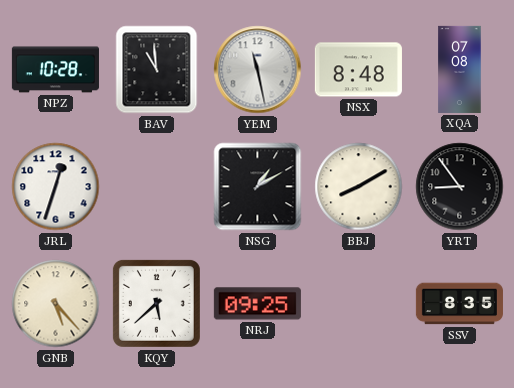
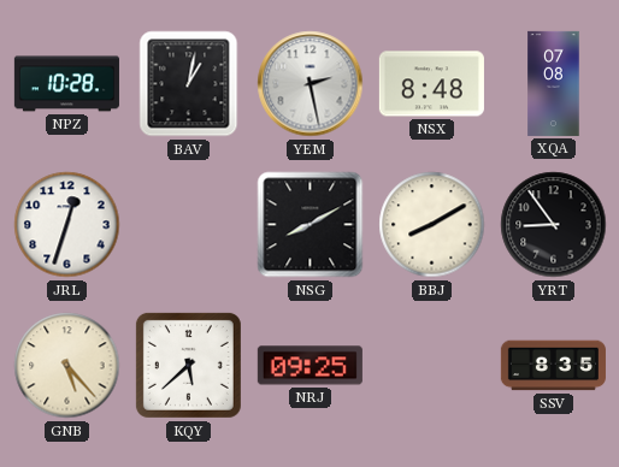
BAV: 10:59 -> 1:02 (189, 84)
YEM: 11:28 -> 2:28 (311, 84)
NSG: 1:10 -> 8:10 (311, 225)
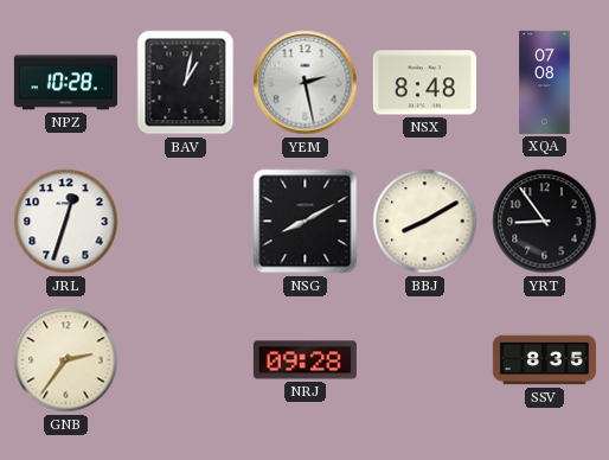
GNB: 5:23 -> 2:36 (66, 360)
KQY: 5:38 -> none (188, 365)
NRJ: 09:25 -> 09:28 (304, 360)
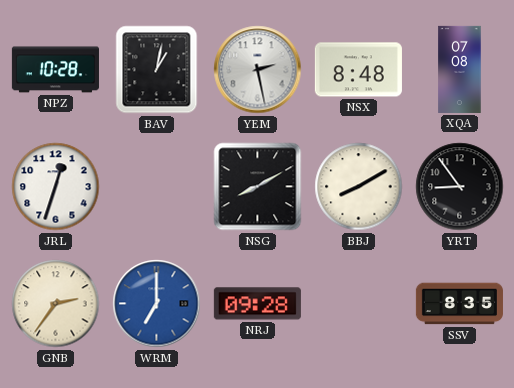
WRM: none -> 7:00 (157, 304)
